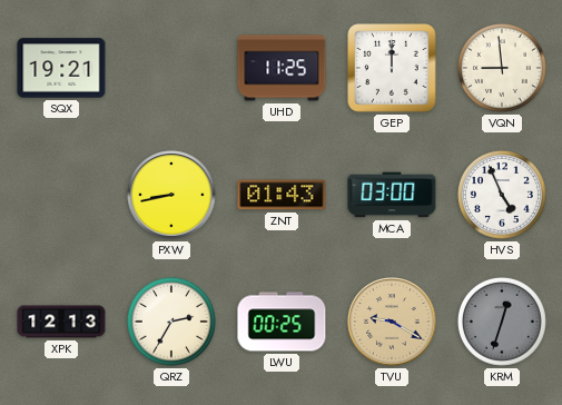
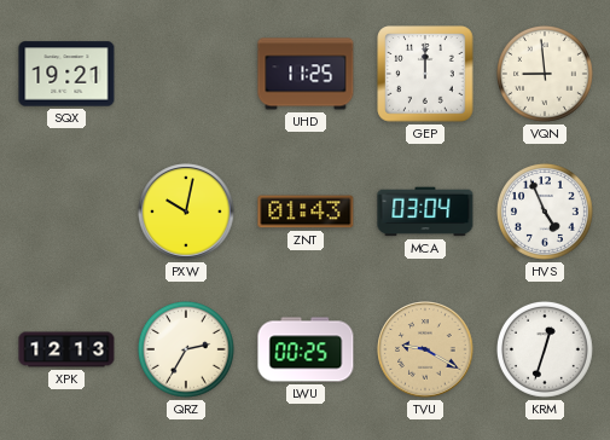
PXW: 8:43 -> 10:02 (186, 212)
MCA: 03:00 -> 03:04 (425, 212)
KRM dial: grey -> white (545, 349)
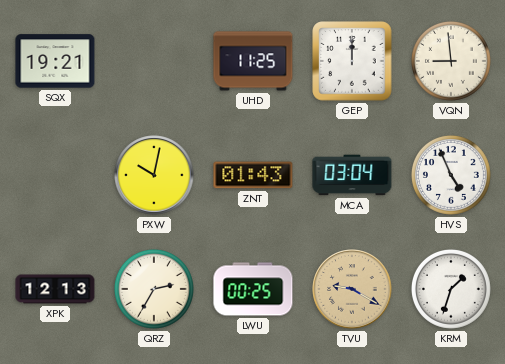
KRM: 12:33 -> 1:33 (451, 289)
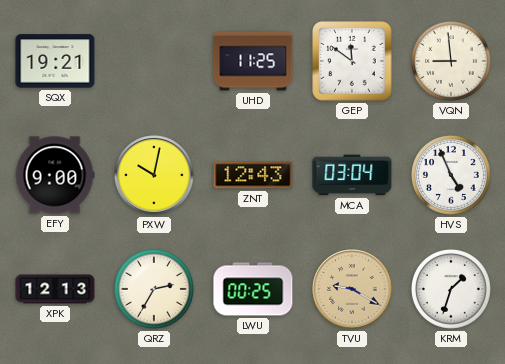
GEP: 12:00 -> 11:51 (352, 61)
EFY: none -> 9:00 (55, 175)
ZNT: 01:43 -> 12:43 (253, 175)
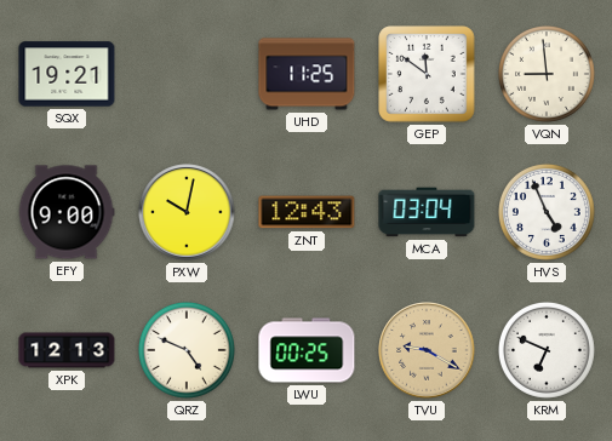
QRZ: 2:35 -> 4:49 (187, 350)
KRM: 1:33 -> 6:49 (547, 350)
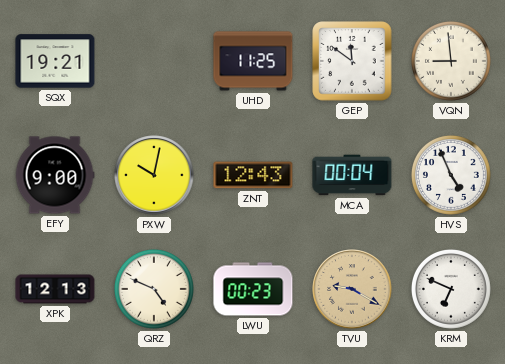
MCA: 03:04 -> 00:04 (352, 175)
LWU: 00:25 -> 00:23 (253, 289)
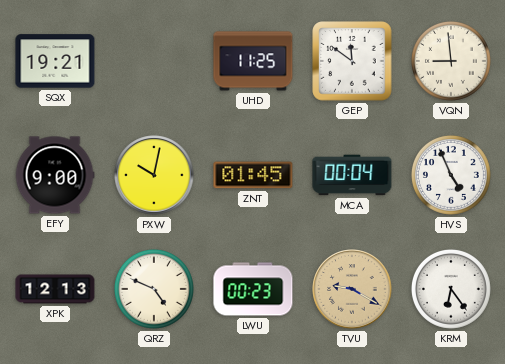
ZNT: 12:43 -> 01:45 (253, 175)
KRM: 6:49 -> 6:24 (451, 289)
